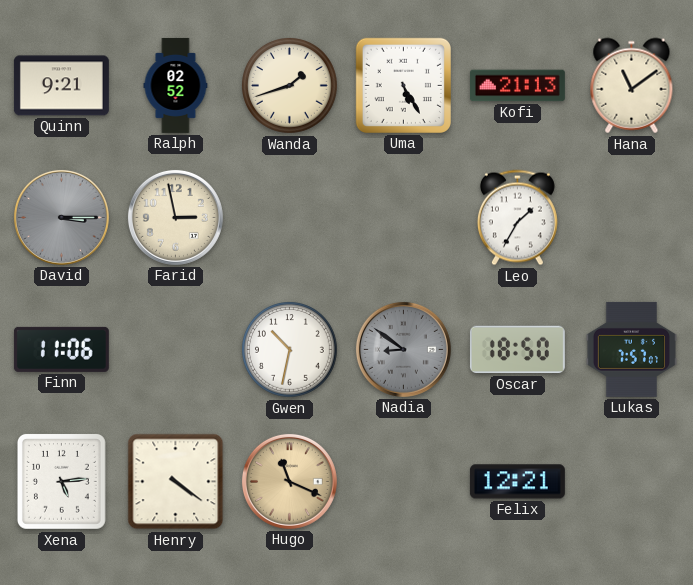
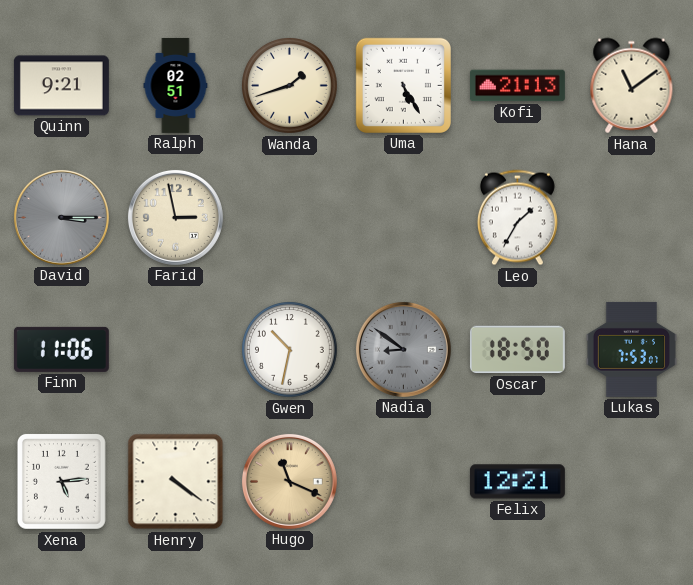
Ralph: 02:52 -> 02:51 (176, 85)
Lukas: 7:57 -> 7:53 (631, 349)
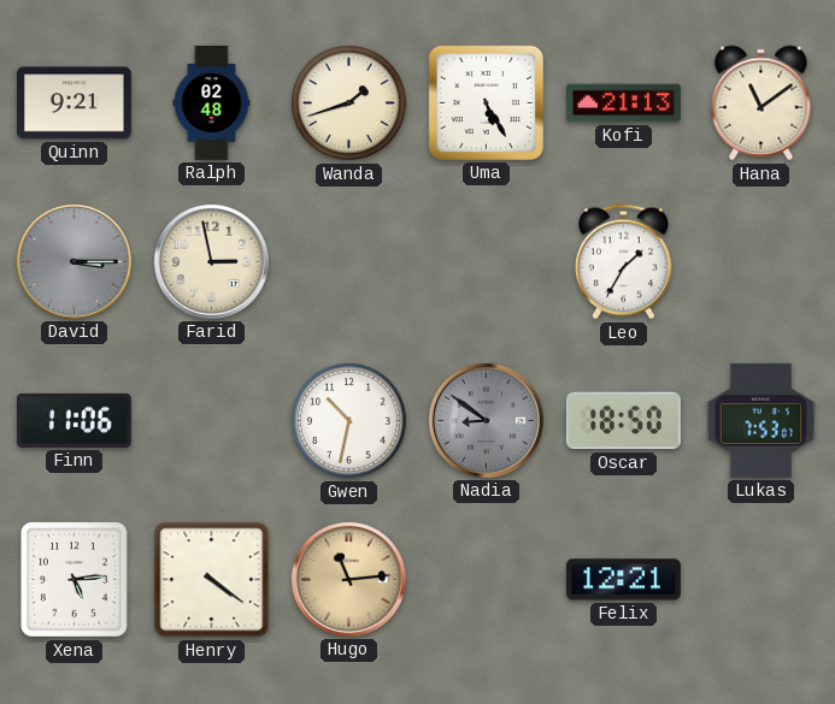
Ralph: 02:51 -> 02:48 (212, 102)
Hugo: 11:19 -> 11:14 (348, 579)
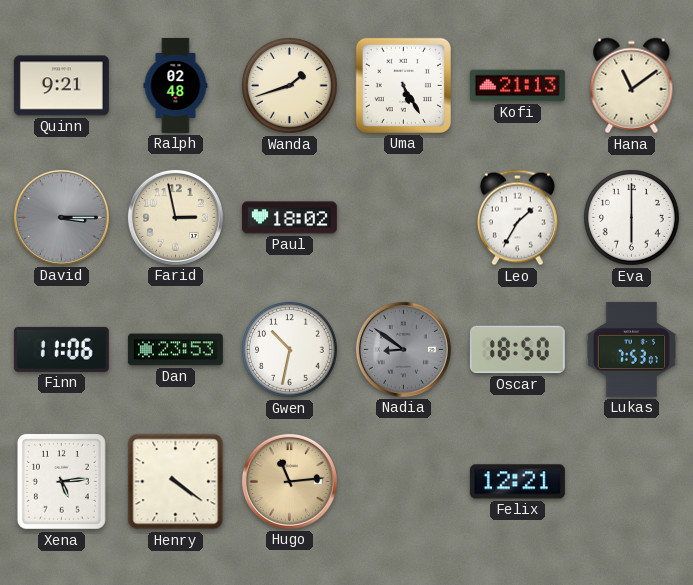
Paul: none -> 18:02 (289, 218)
Eva: none -> 6:00 (632, 218)
Dan: none -> 23:53 (175, 350)
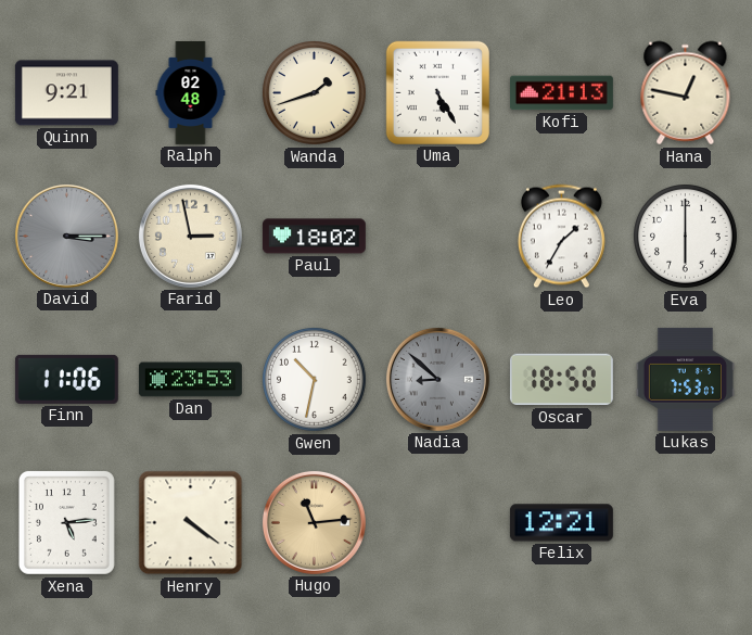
Hana: 11:09 -> 12:47 (686, 93)
Nadia: 8:51 -> 8:52 (437, 379)
